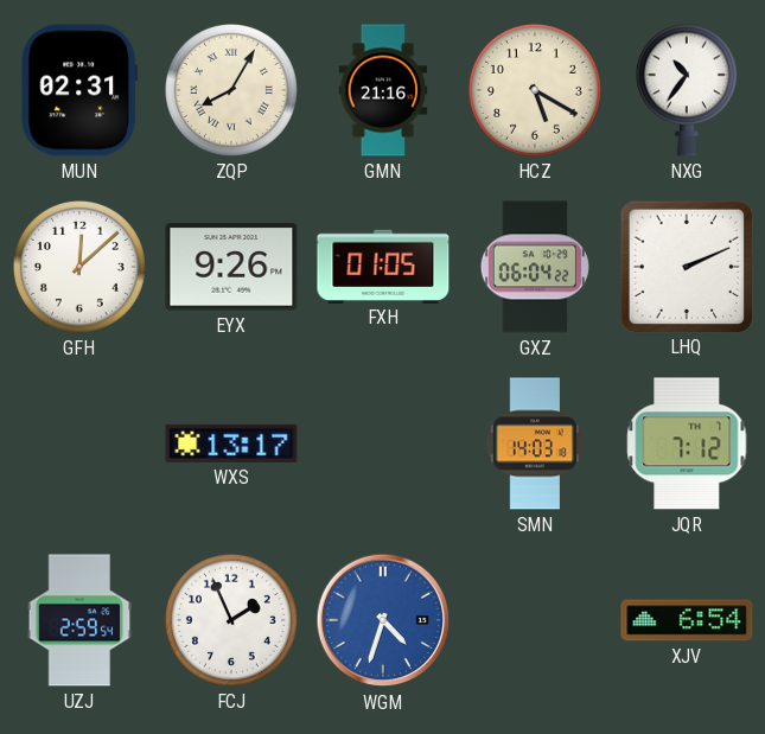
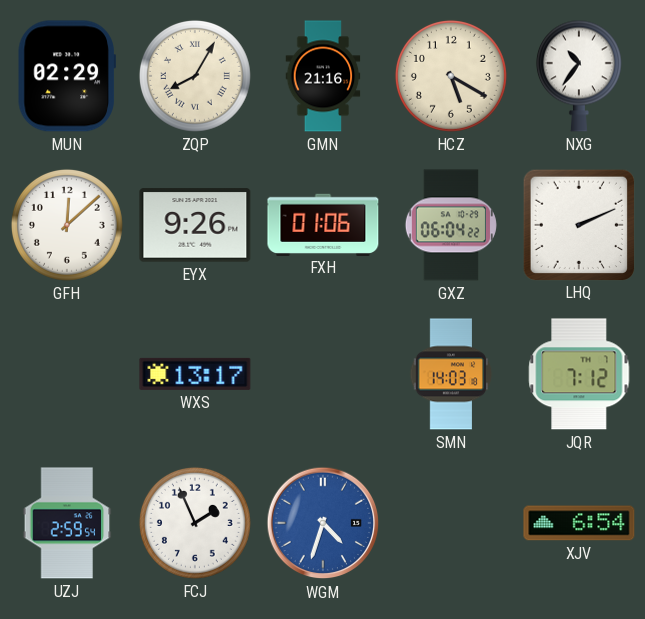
MUN: 02:31 -> 02:29 (67, 76)
FXH: 01:05 -> 01:06 (323, 224)
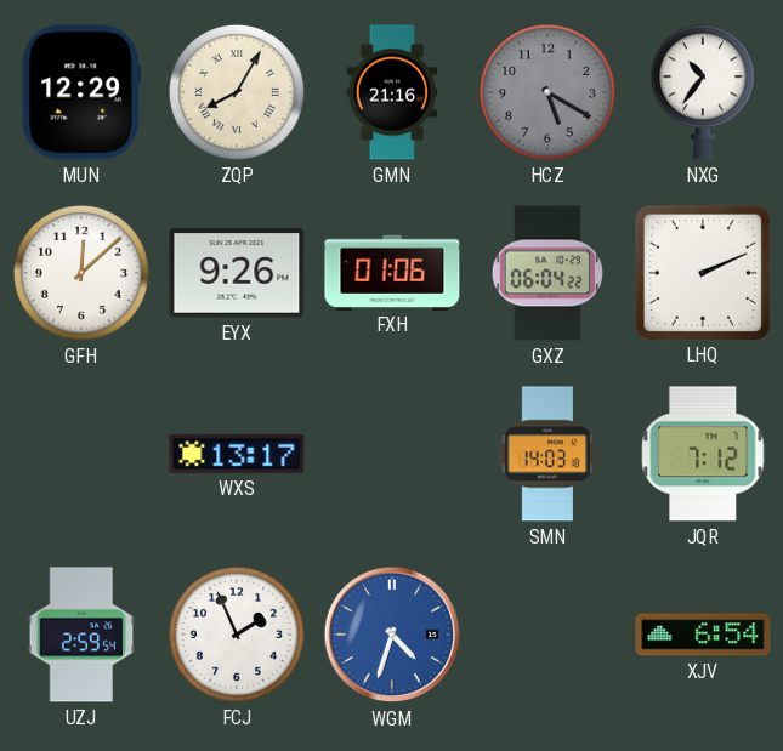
MUN: 02:29 -> 12:29 (81, 92)
HCZ dial: cream -> grey (547, 92)
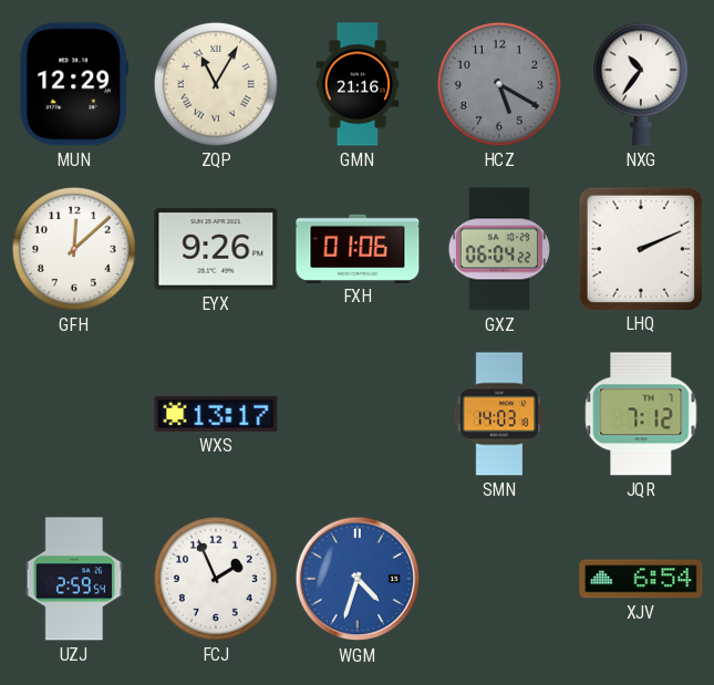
ZQP: 8:05 -> 11:05 (216, 84)
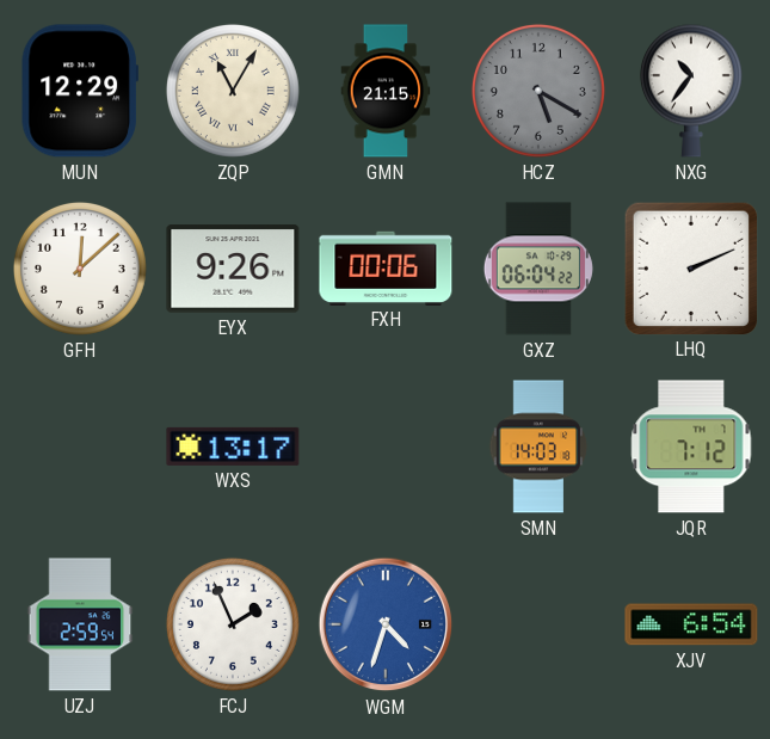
GMN: 21:16 -> 21:15 (386, 91)
FXH: 01:06 -> 00:06 (386, 267)
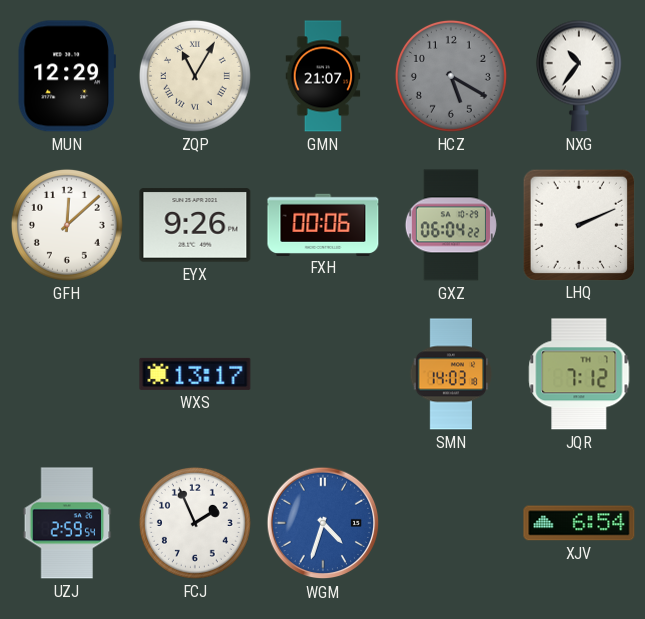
GMN: 21:15 -> 21:07 (323, 76)
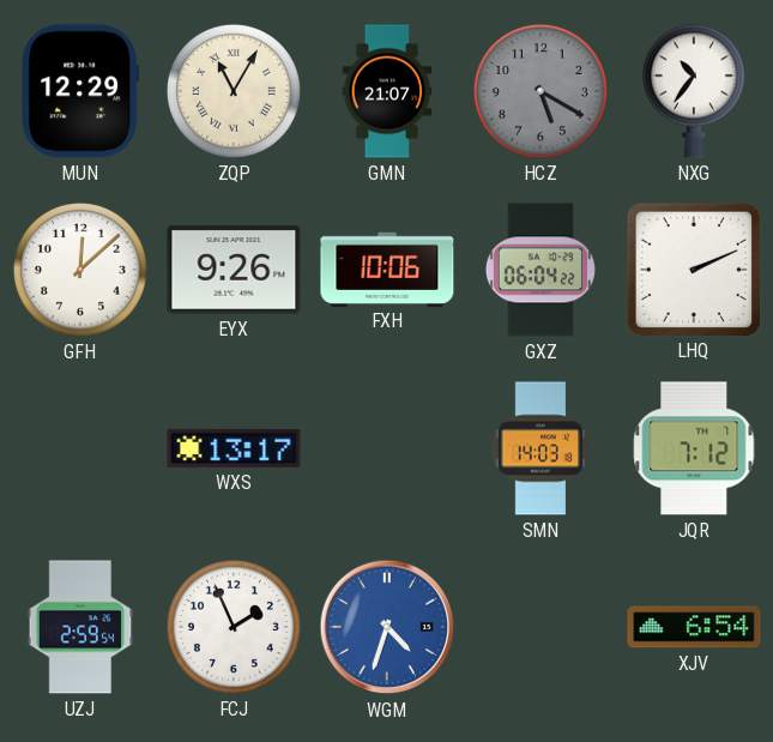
FXH: 00:06 -> 10:06 (387, 269)
